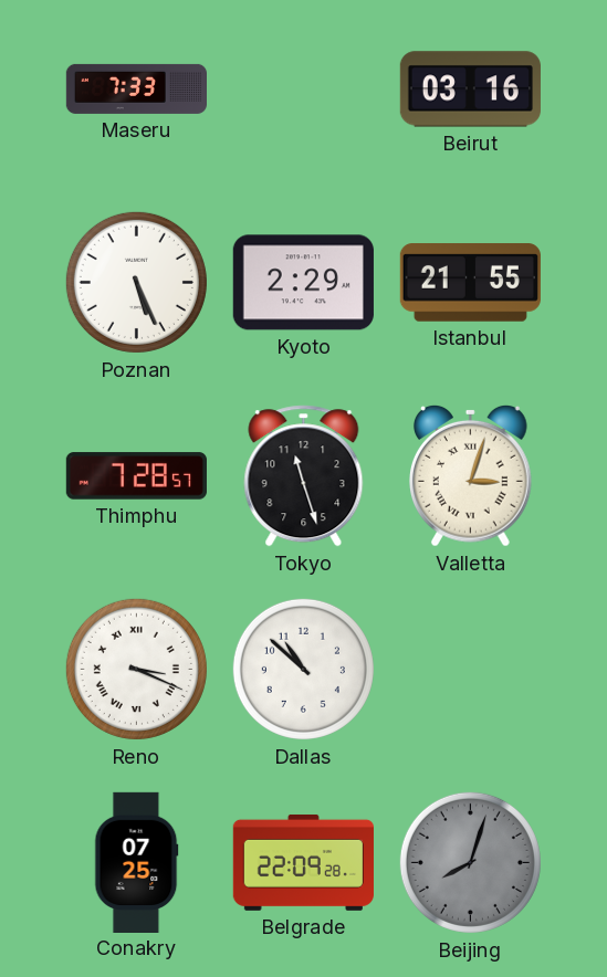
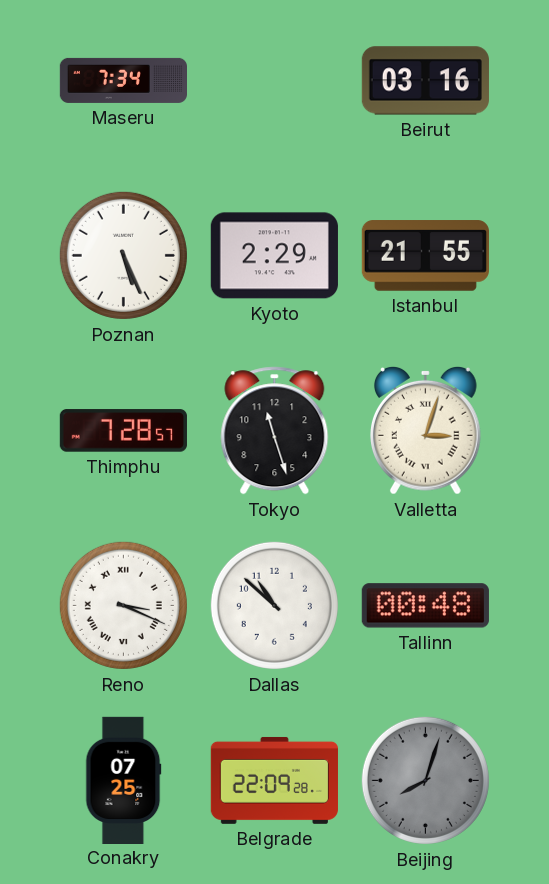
Maseru: 7:33 -> 7:34 (123, 80)
Tallinn: none -> 00:48 (425, 606)
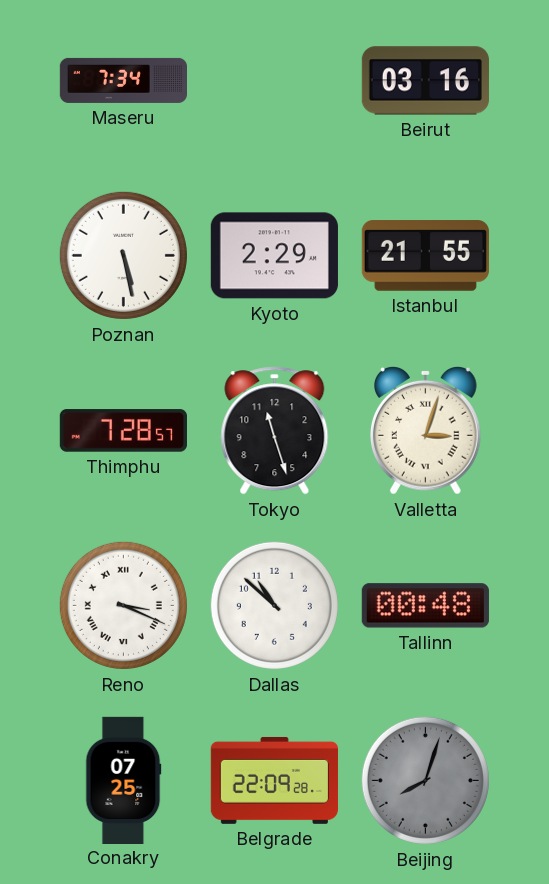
Poznan: 5:26 -> 5:28 (123, 255)
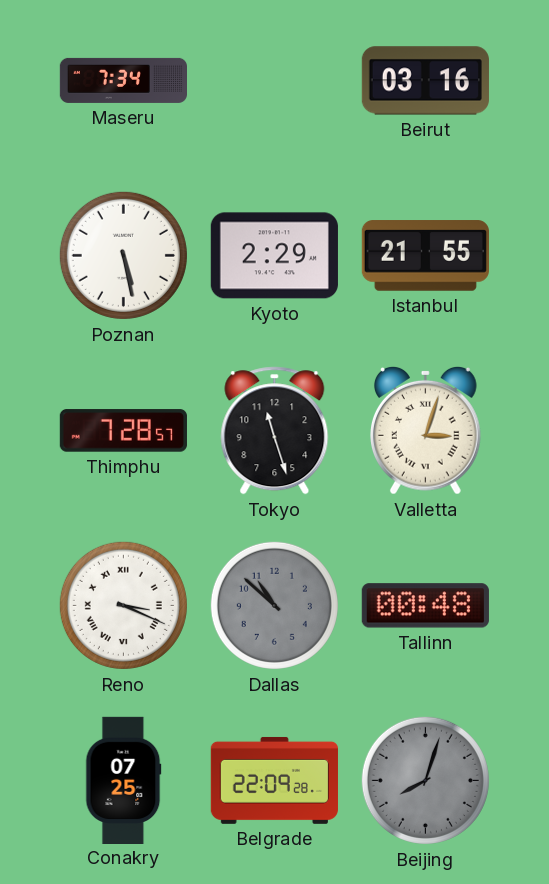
Dallas dial: white -> grey (274, 605)
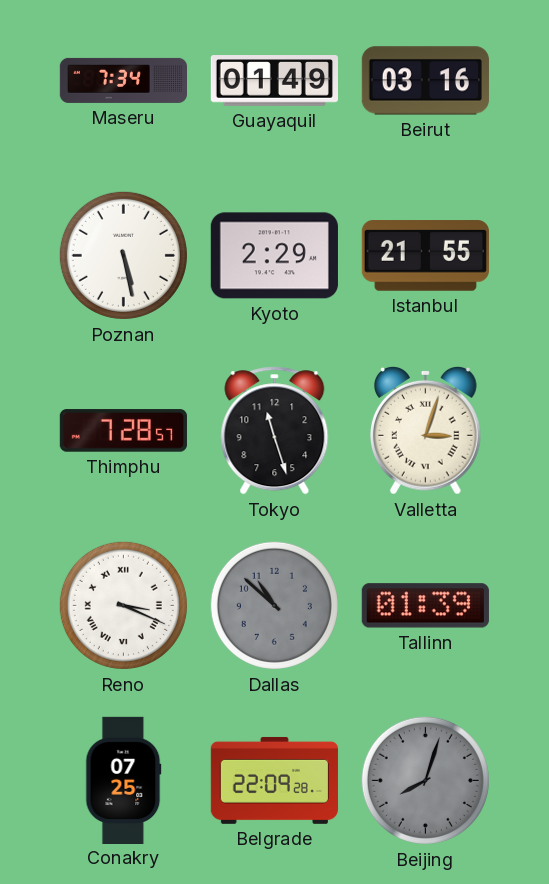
Guayaquil: none -> 01:49 (274, 81)
Tallinn: 00:48 -> 01:39 (425, 606)
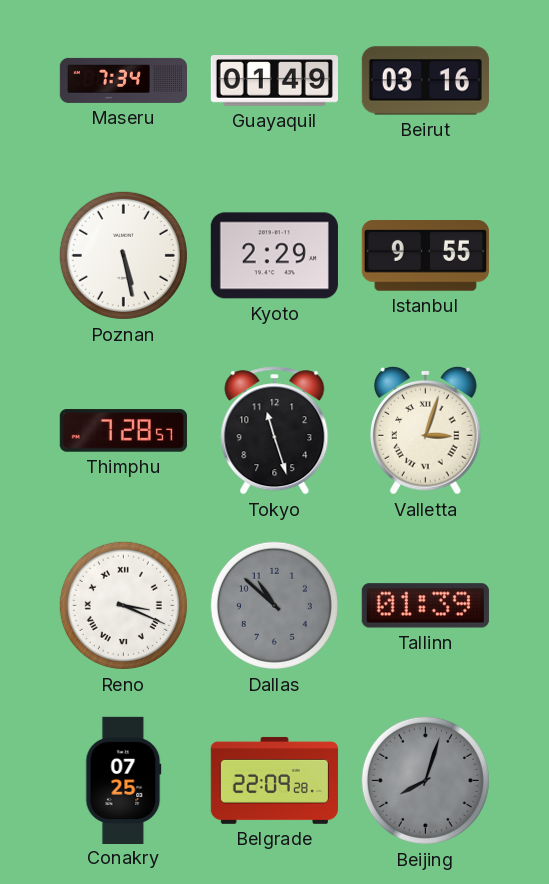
Istanbul: 21:55 -> 9:55 (425, 256)
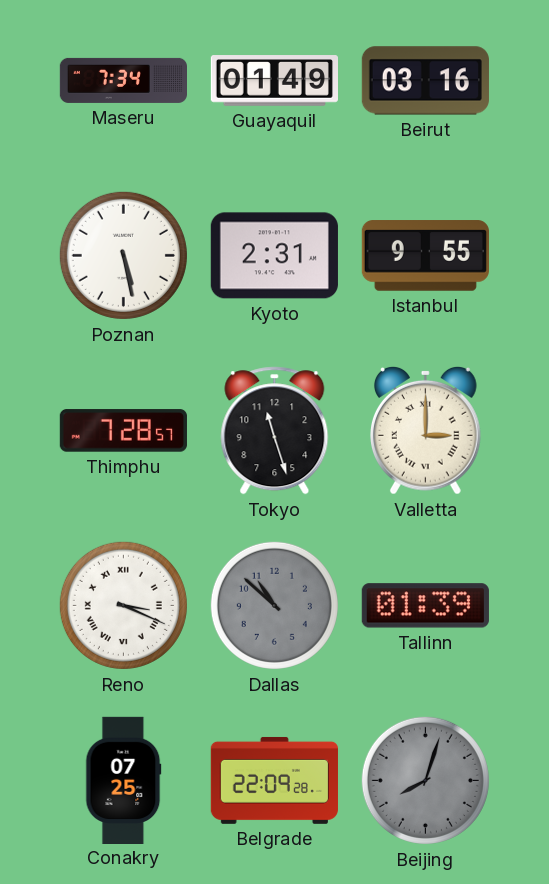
Kyoto: 2:29 -> 2:31 (274, 256)
Valletta: 3:03 -> 3:00 (426, 430)
